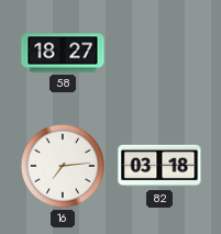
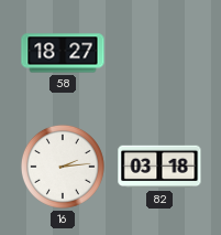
16: 7:14 -> 2:14 (63, 167)
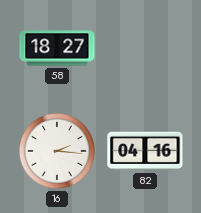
16: 2:14 -> 2:16 (57, 151)
82: 03:18 -> 04:16 (145, 151)
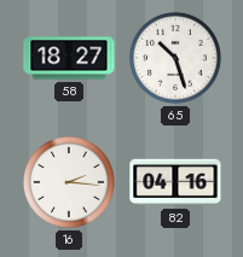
65: none -> 10:27 (175, 58)
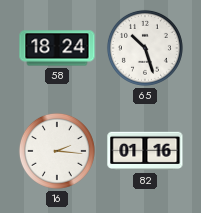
58: 18:27 -> 18:24 (57, 48)
82: 04:16 -> 01:16 (145, 151)
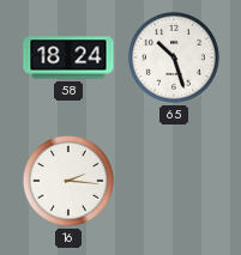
82: 01:16 -> none (145, 151)
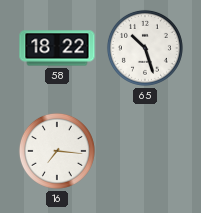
58: 18:24 -> 18:22 (57, 48)
16: 2:16 -> 7:16 (57, 151)
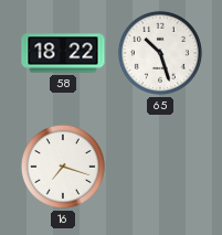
16: 7:16 -> 7:18 (63, 167)
